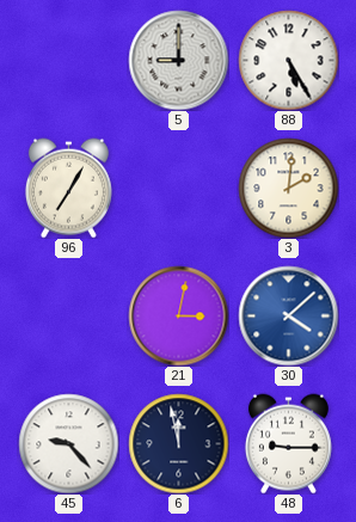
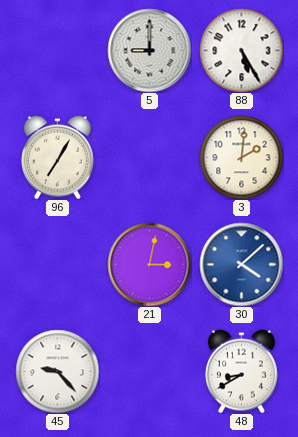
6: 11:58 -> none (178, 443)
48: 9:15 -> 8:40 (241, 371)
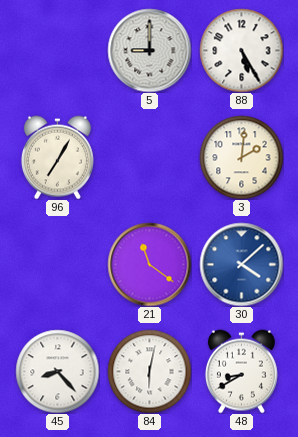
21: 3:02 -> 11:21 (149, 264)
45: 9:23 -> 8:23 (57, 371)
84: none -> 6:02 (149, 371)
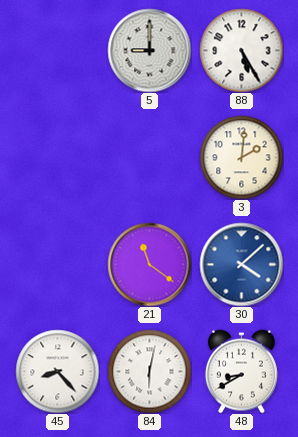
96: 7:05 -> none (57, 157)
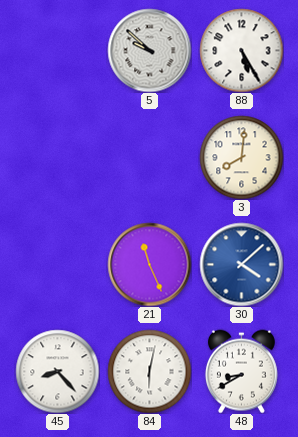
5: 9:00 -> 9:52 (149, 50)
3: 2:01 -> 8:01 (241, 157)
21: 11:21 -> 11:26 (149, 264)
